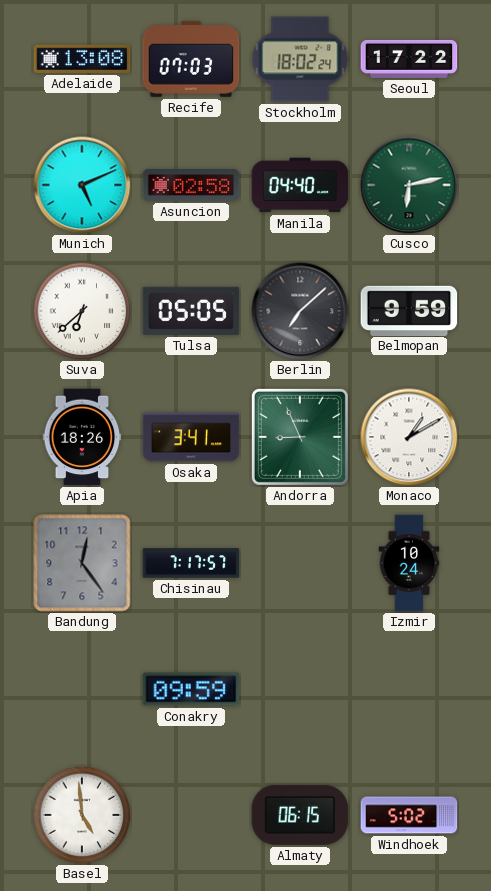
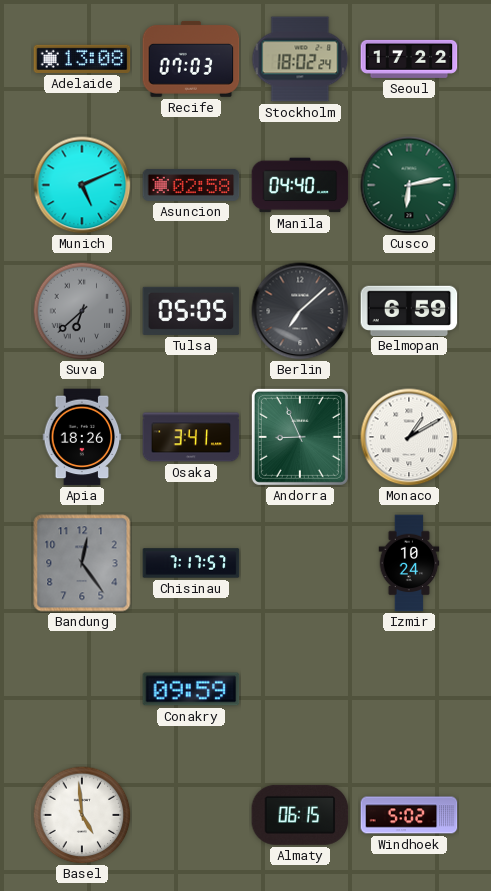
Suva dial: white -> grey (82, 311)
Belmopan: 9:59 -> 6:59 (409, 310)
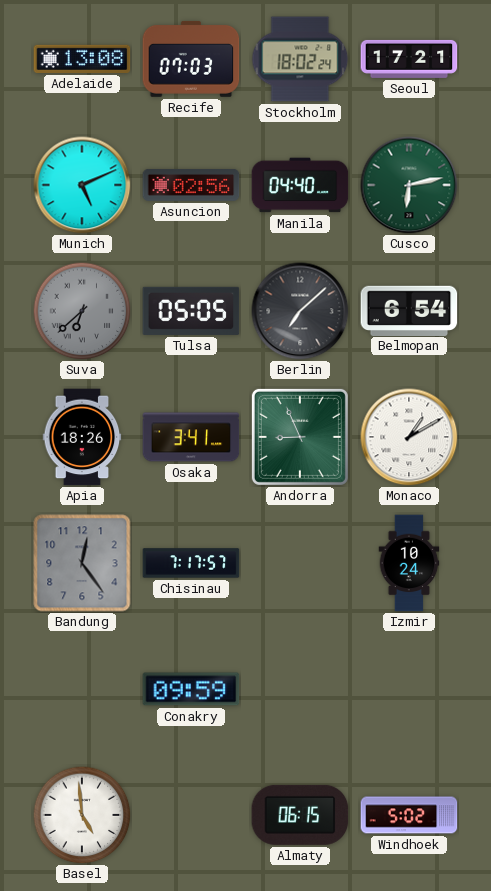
Seoul: 17:22 -> 17:21 (409, 59)
Asuncion: 02:58 -> 02:56 (191, 185)
Belmopan: 6:59 -> 6:54 (409, 310)
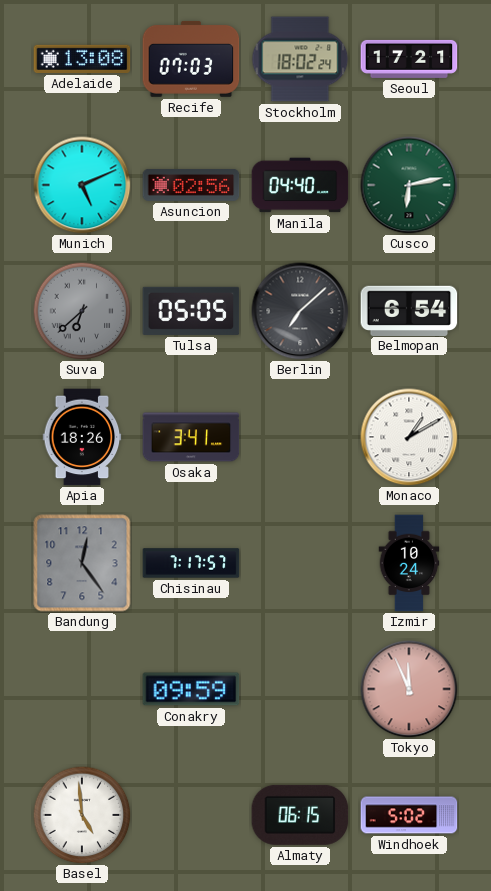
Andorra: 8:56 -> none (300, 437)
Tokyo: none -> 11:56 (409, 689)
